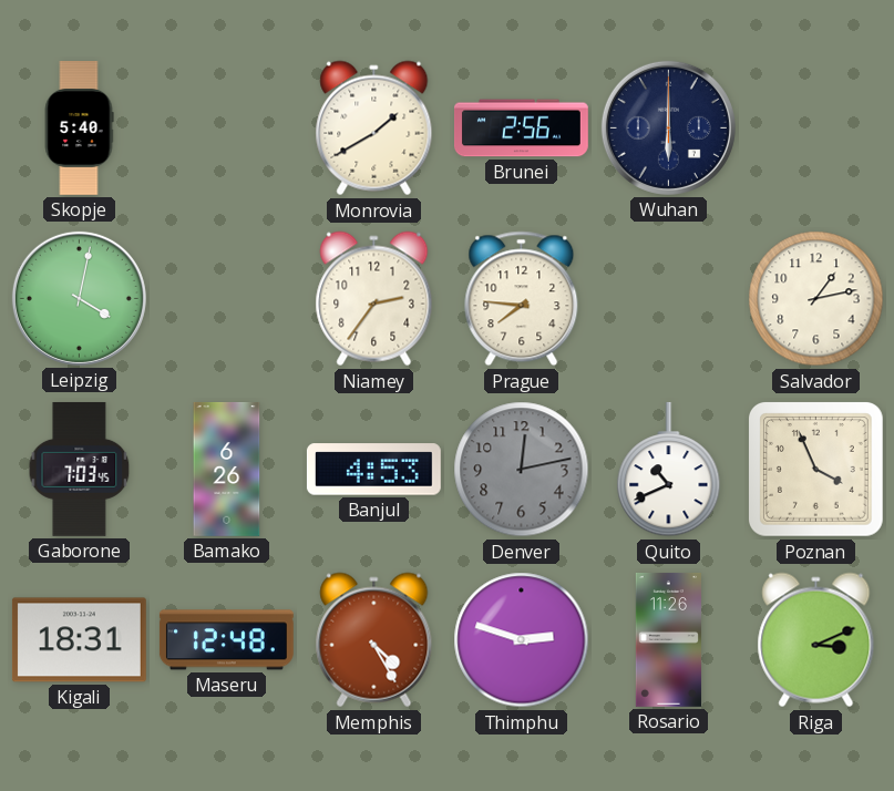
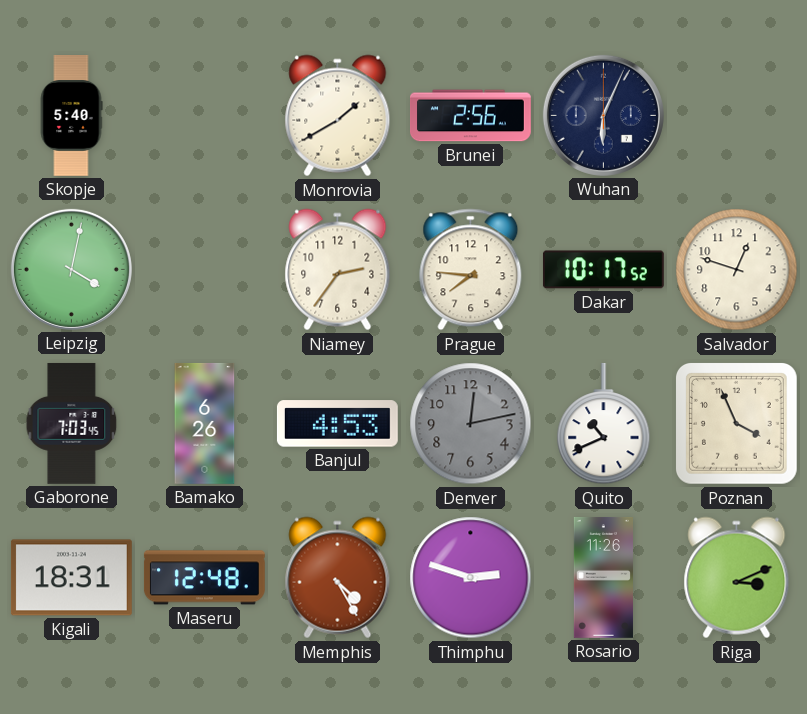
Wuhan: 6:00 -> 6:04 (603, 115)
Dakar: none -> 10:17 (603, 270)
Salvador: 1:13 -> 12:48 (737, 270)
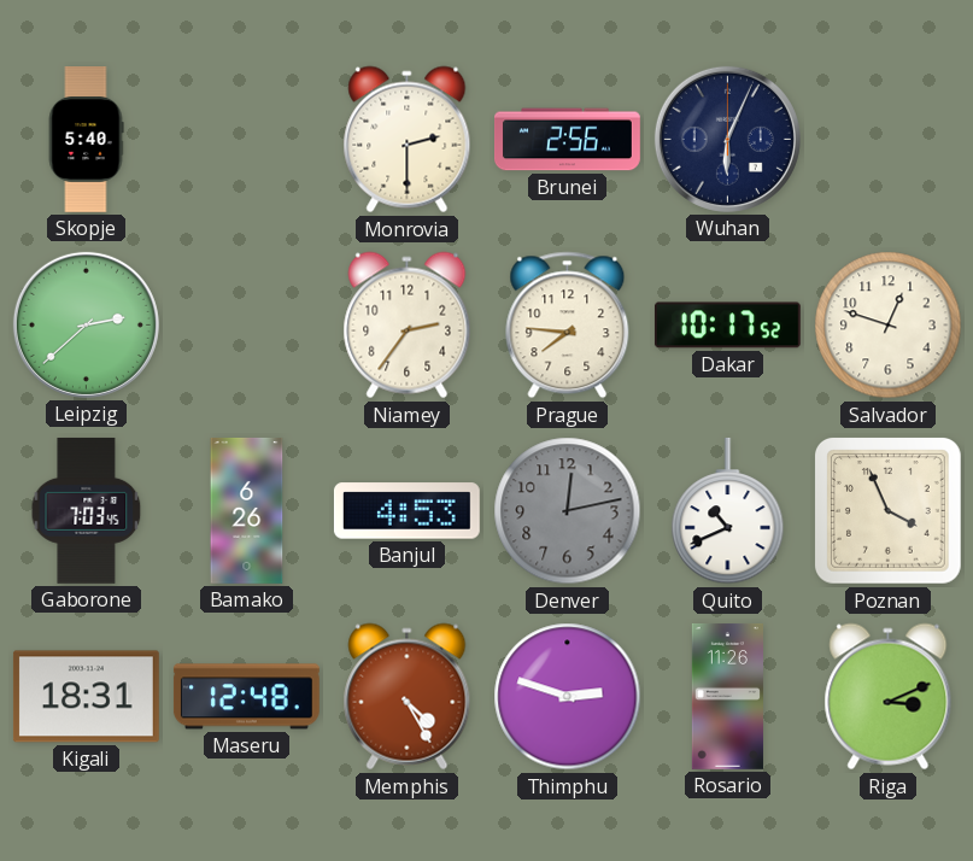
Monrovia: 1:40 -> 2:30 (408, 140)
Leipzig: 4:02 -> 2:38 (86, 324)
